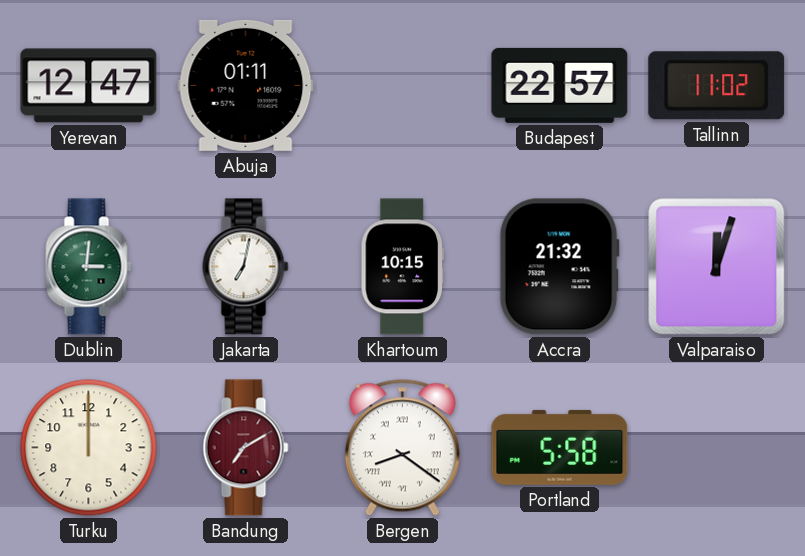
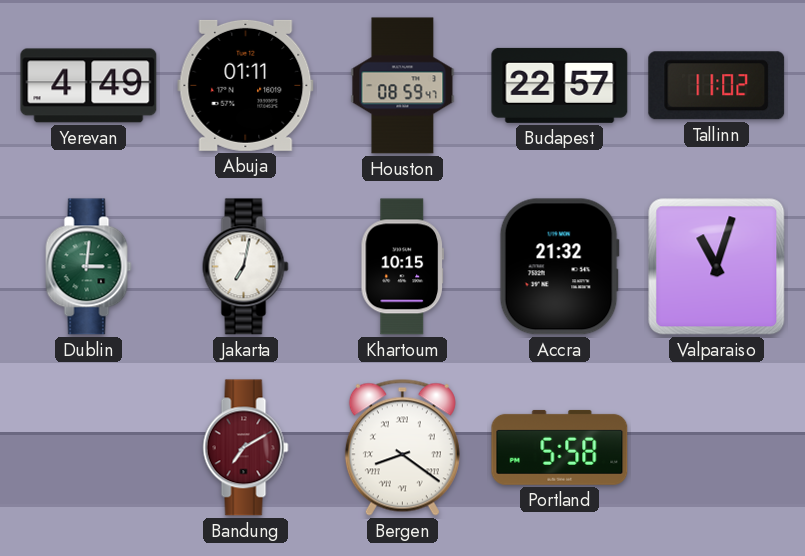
Yerevan: 12:47 -> 4:49 (89, 86)
Houston: none -> 08:59 (403, 86)
Valparaiso: 12:03 -> 11:03 (717, 267)
Turku: 12:00 -> none (89, 448)
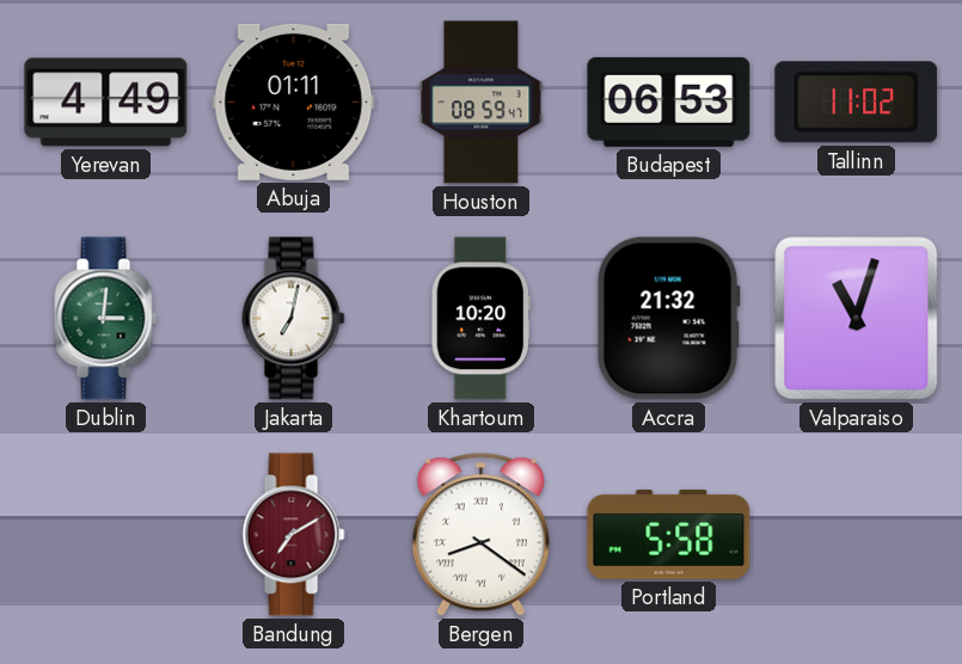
Budapest: 22:57 -> 06:53 (669, 102)
Khartoum: 10:15 -> 10:20 (480, 319)
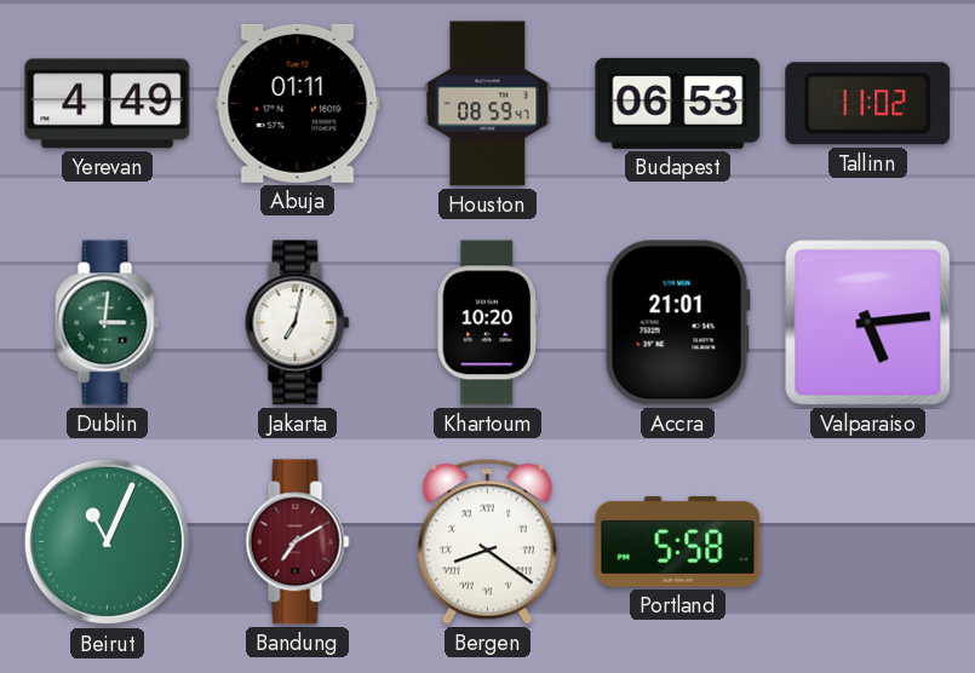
Accra: 21:32 -> 21:01 (677, 323)
Valparaiso: 11:03 -> 5:14 (868, 323)
Beirut: none -> 11:04 (108, 542)
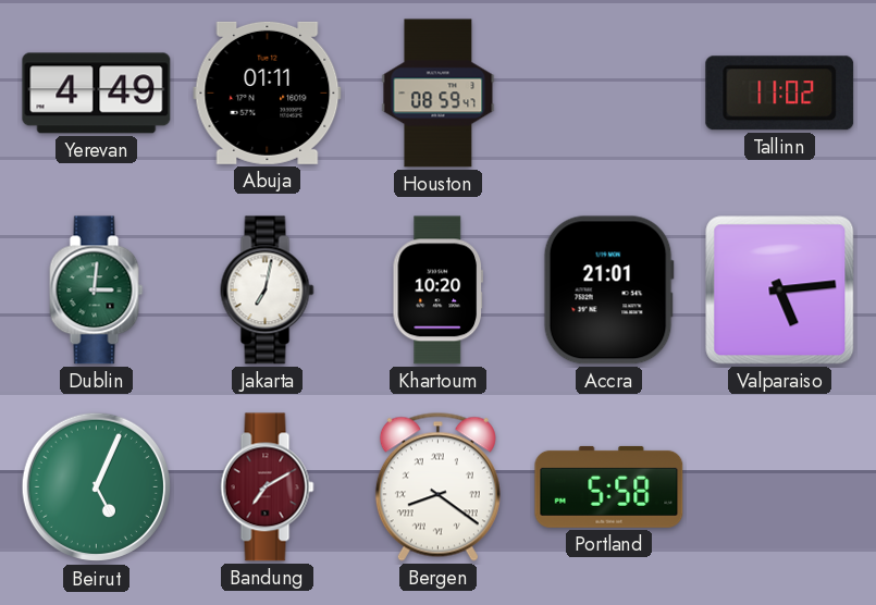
Budapest: 06:53 -> none (678, 103)
Beirut: 11:04 -> 5:04 (97, 487)
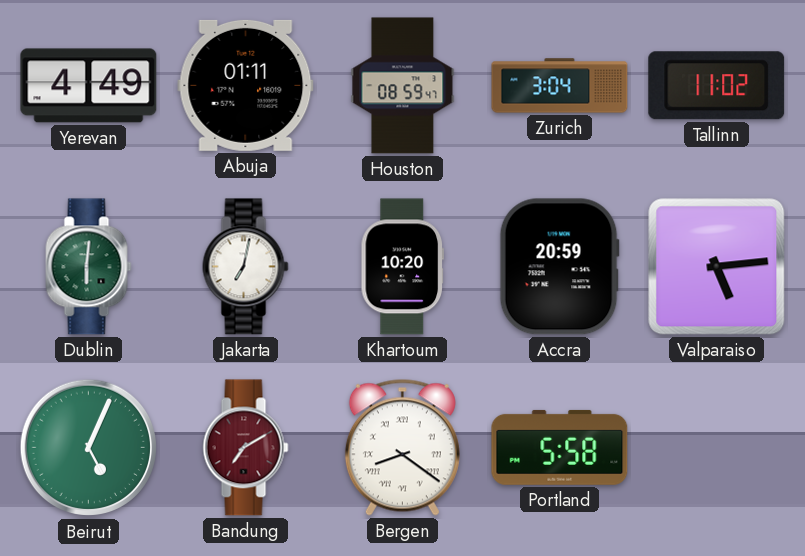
Zurich: none -> 3:04 (560, 86)
Dublin: 3:01 -> 6:01 (89, 267)
Accra: 21:01 -> 20:59 (559, 267)
